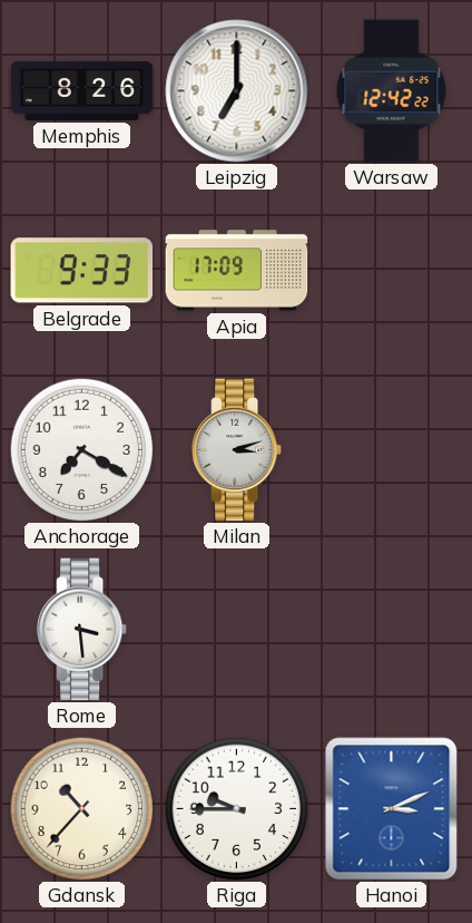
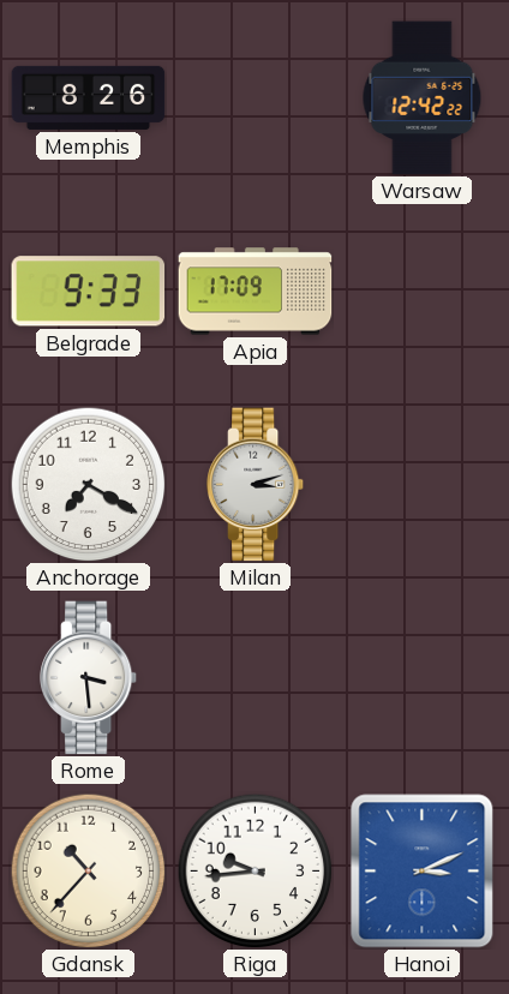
Leipzig: 7:00 -> none (237, 91)
Riga: 9:45 -> 9:44 (254, 870)
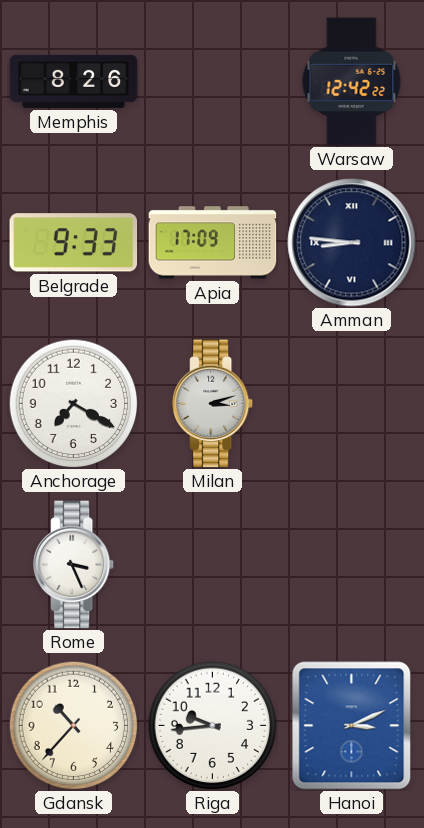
Amman: none -> 8:46 (352, 243)
Rome: 3:29 -> 3:26 (75, 565)
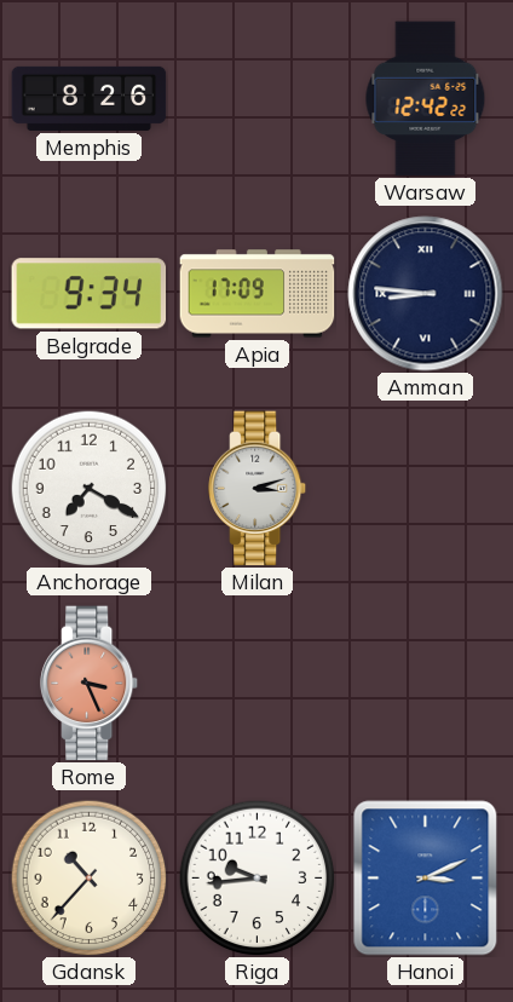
Belgrade: 9:33 -> 9:34 (90, 294)
Rome dial: white -> salmon (91, 684)
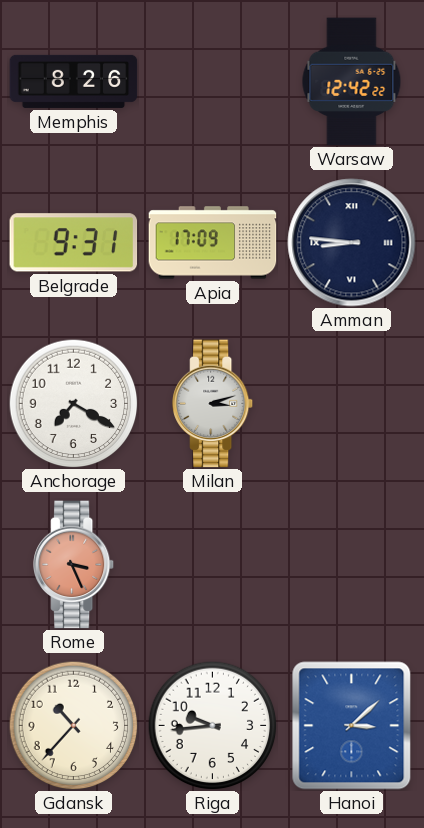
Belgrade: 9:34 -> 9:31 (74, 243)
Hanoi: 3:11 -> 3:08 (352, 726)
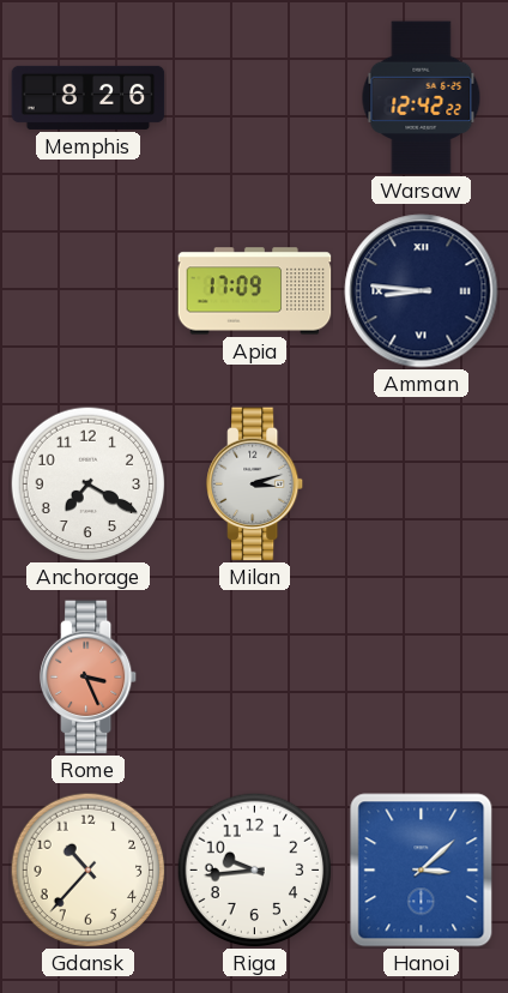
Belgrade: 9:31 -> none (74, 243)
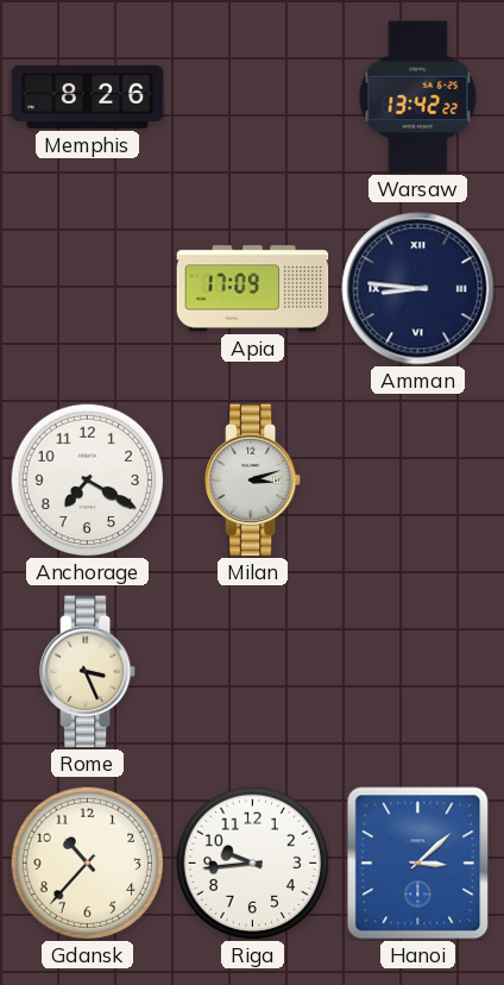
Warsaw: 12:42 -> 13:42 (418, 98)
Rome dial: salmon -> cream (89, 672)
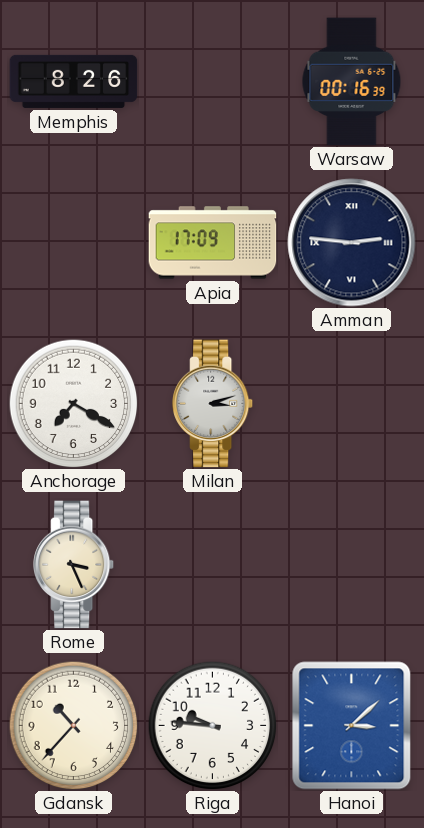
Warsaw: 13:42 -> 00:16 (352, 82)
Amman: 8:46 -> 2:46 (352, 243)
Riga: 9:44 -> 9:46 (212, 725)
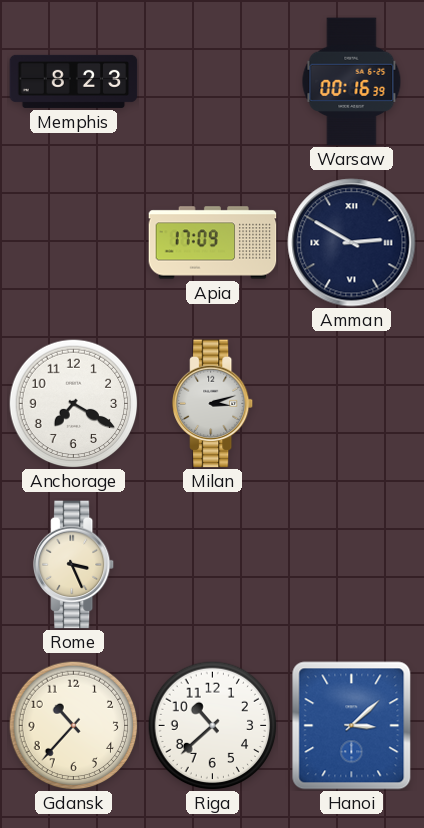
Memphis: 8:26 -> 8:23 (74, 81)
Amman: 2:46 -> 2:50 (352, 243)
Riga: 9:46 -> 10:38 (212, 725)
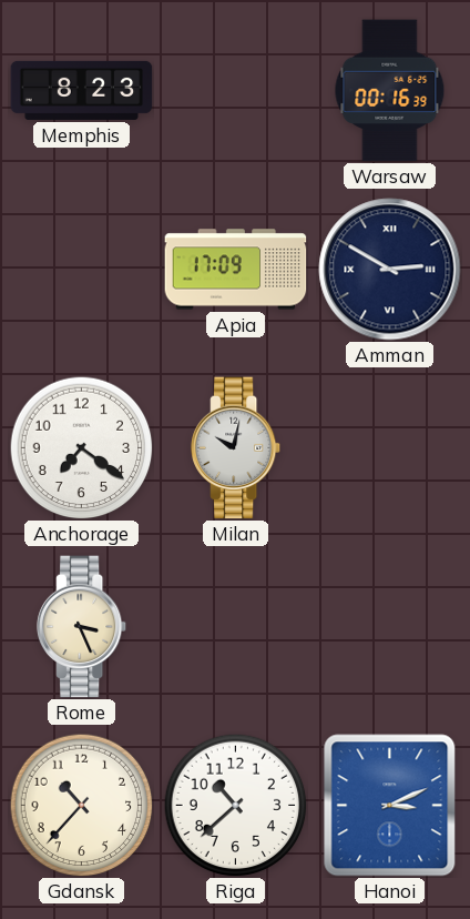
Anchorage: 7:20 -> 7:21 (81, 447)
Milan: 3:12 -> 10:02 (237, 448)
Hanoi: 3:08 -> 3:11 (390, 806)
